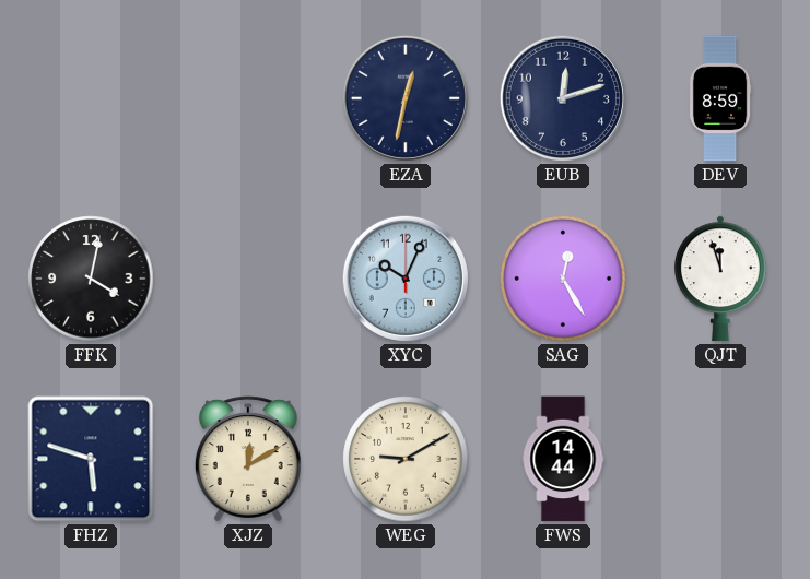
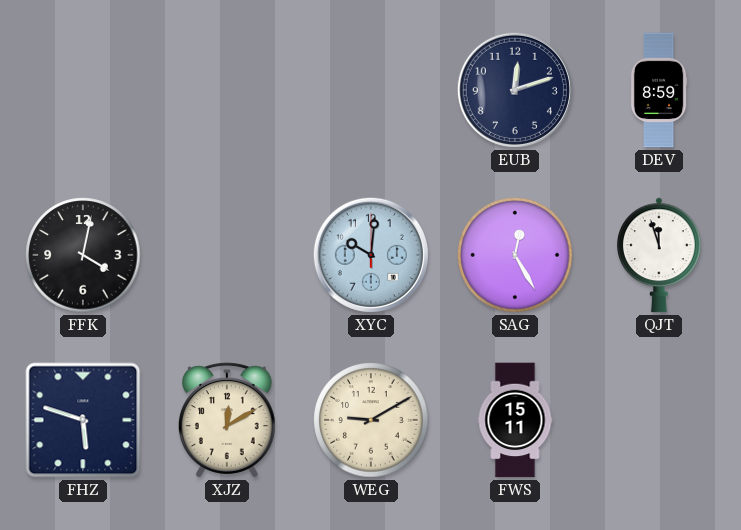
EZA: 12:32 -> none (406, 98)
XYC: 10:04 -> 10:01 (371, 255)
FWS: 14:44 -> 15:11 (515, 420)
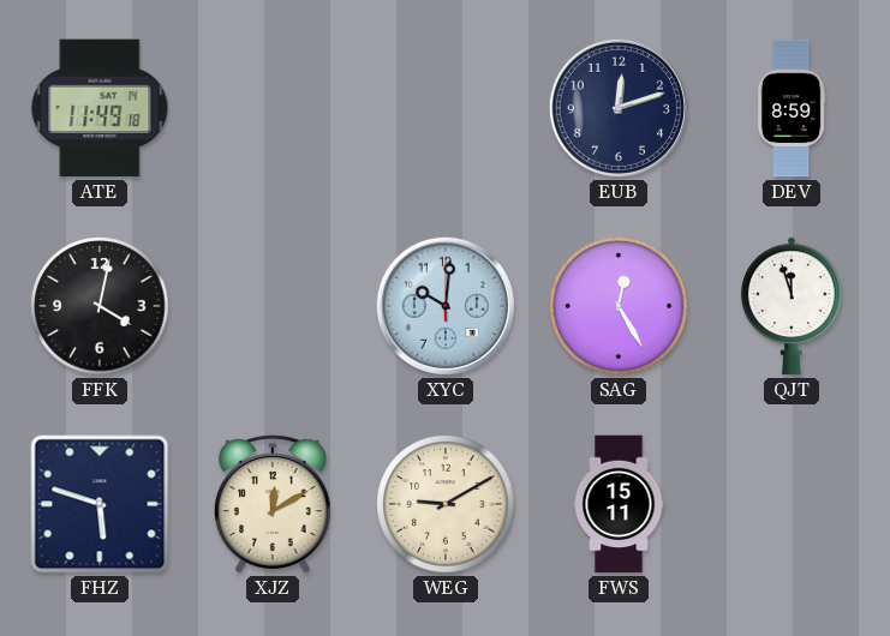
ATE: none -> 11:49 (100, 108)
